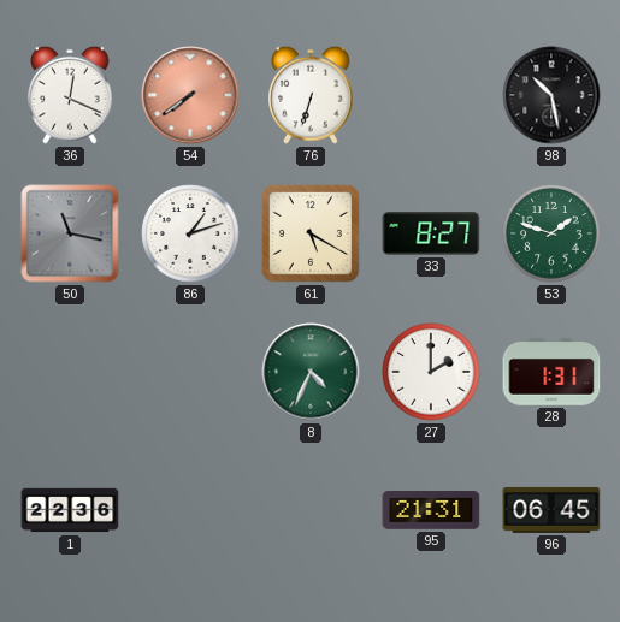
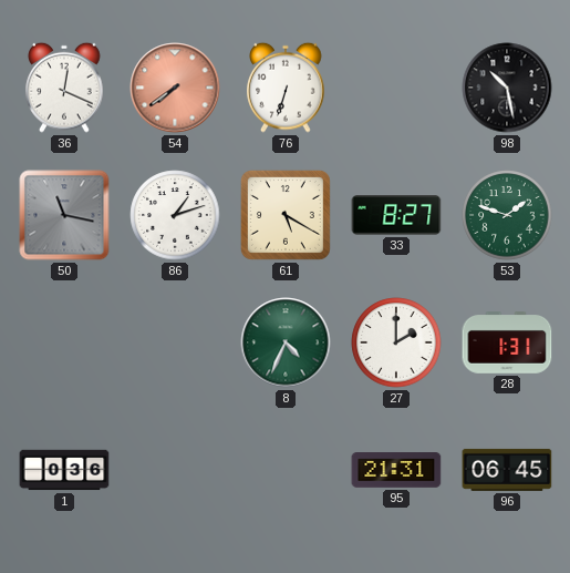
1: 22:36 -> 0:36 (64, 470)
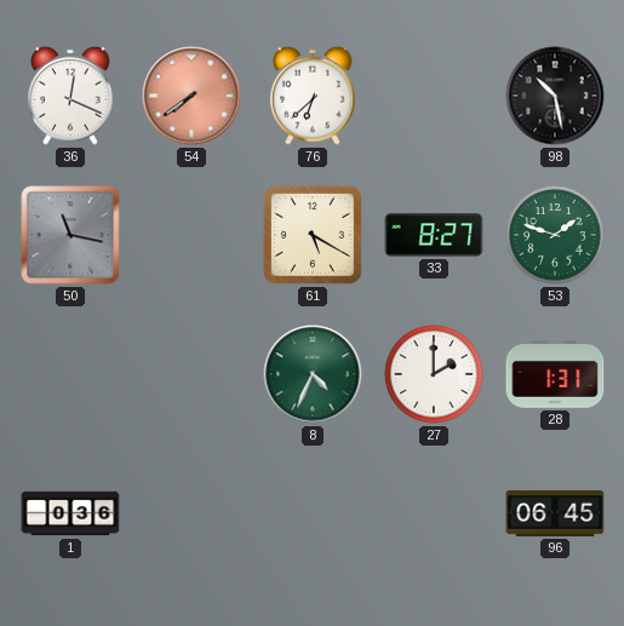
76: 6:33 -> 6:38 (313, 96)
86: 1:12 -> none (175, 215)
95: 21:31 -> none (396, 471)
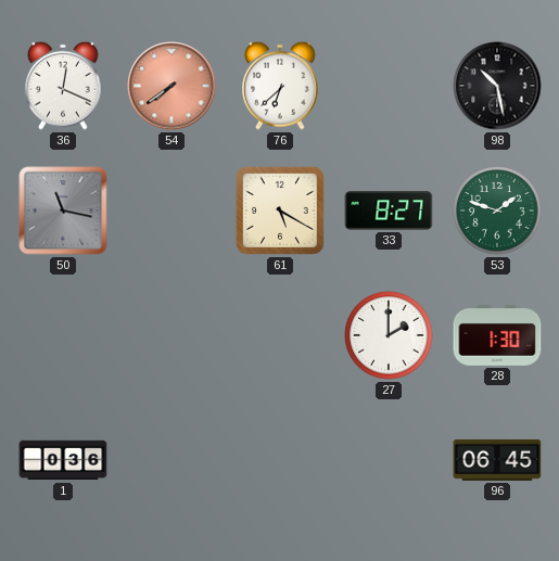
8: 4:34 -> none (313, 374)
28: 1:31 -> 1:30 (497, 336)
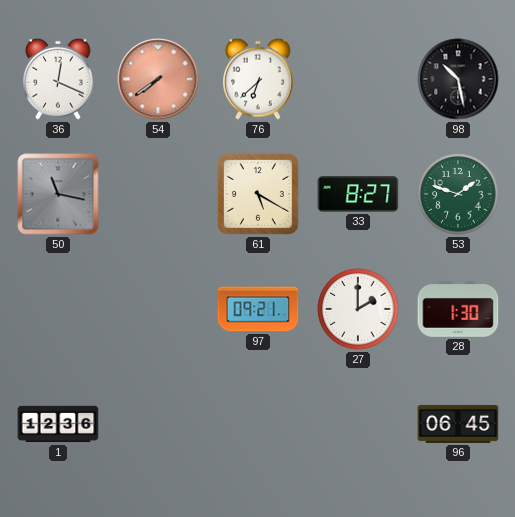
97: none -> 09:21 (258, 309)
1: 0:36 -> 12:36 (58, 424)
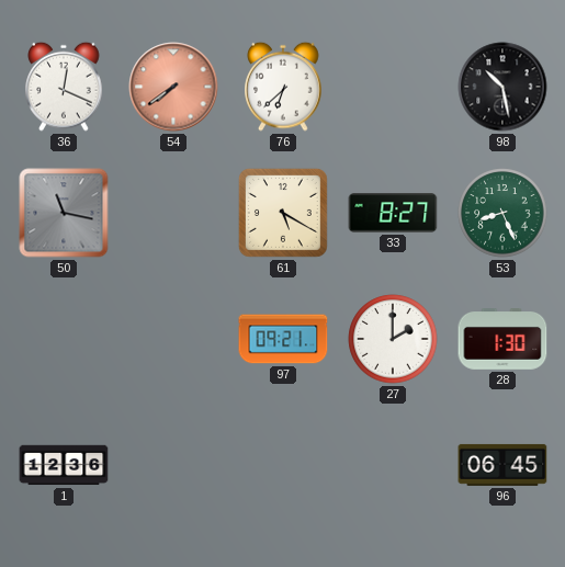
53: 1:48 -> 8:26 (502, 213)
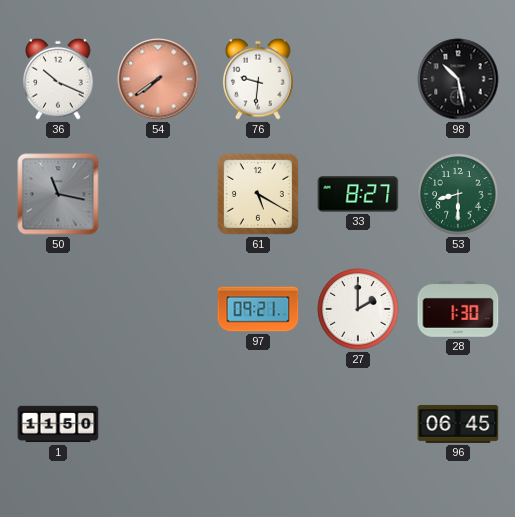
36: 12:19 -> 10:19 (58, 79)
76: 6:38 -> 9:31 (258, 79)
53: 8:26 -> 8:30 (458, 194)
1: 12:36 -> 11:50 (58, 424)
